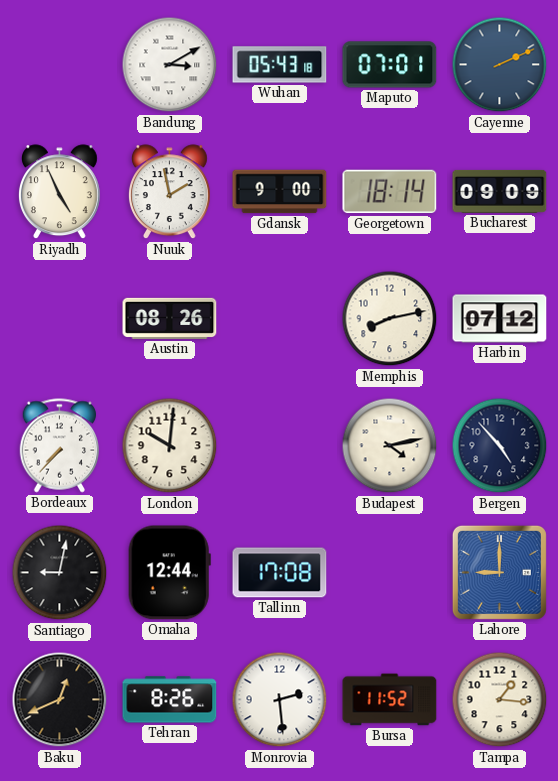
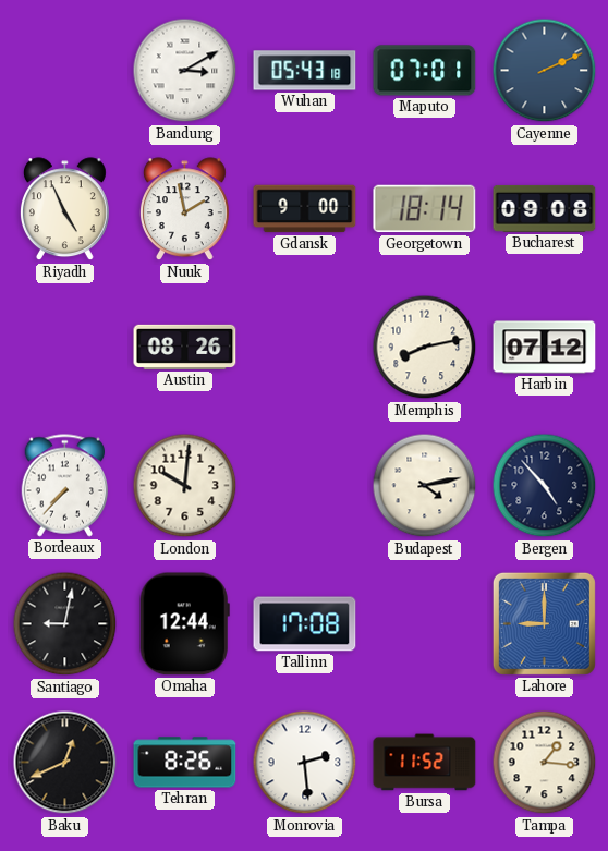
Bucharest: 09:09 -> 09:08 (545, 208)
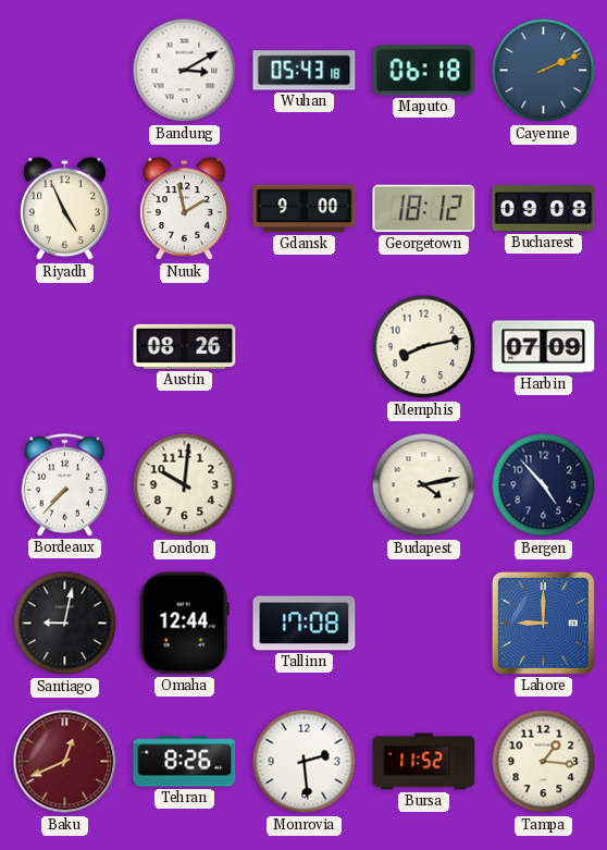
Maputo: 07:01 -> 06:18 (424, 71)
Georgetown: 18:14 -> 18:12 (424, 209)
Harbin: 07:12 -> 07:09 (544, 347)
Baku dial: black -> burgundy (65, 762)
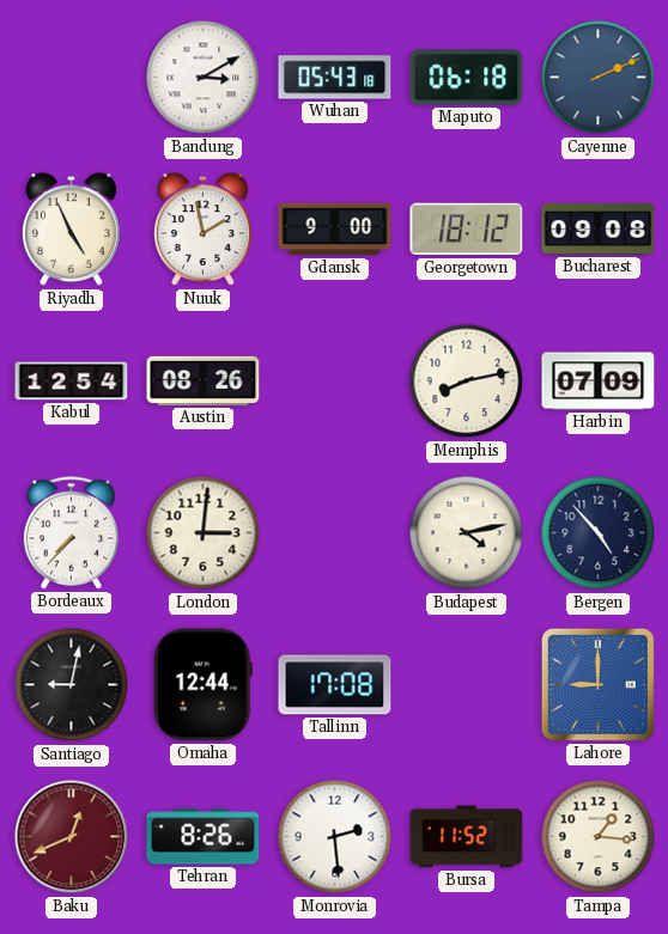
Kabul: none -> 12:54 (72, 381)
London: 10:01 -> 3:01 (204, 533)
